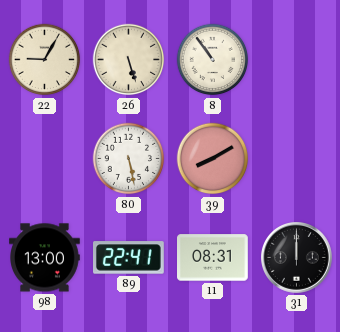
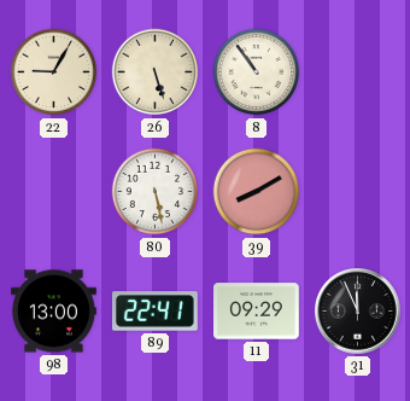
11: 08:31 -> 09:29 (257, 312)
31: 12:00 -> 11:56 (358, 312)
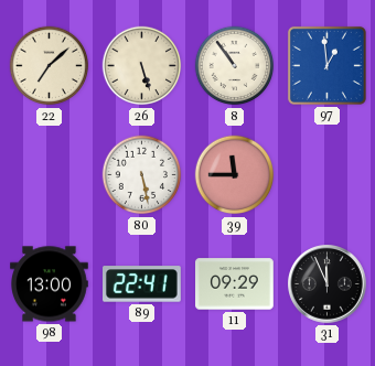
22: 9:05 -> 7:08 (50, 66)
97: none -> 12:59 (326, 65)
39: 8:10 -> 11:45 (235, 175)
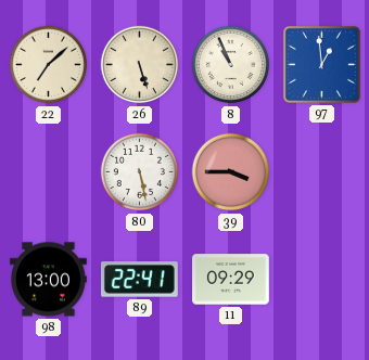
8: 10:54 -> 10:56 (231, 65)
39: 11:45 -> 3:45 (231, 172)
31: 11:56 -> none (328, 284)
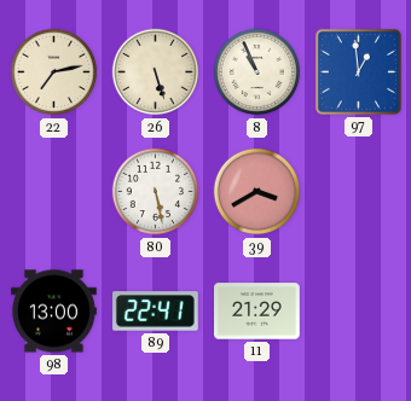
22: 7:08 -> 7:13 (54, 72)
39: 3:45 -> 3:40 (257, 192)
11: 09:29 -> 21:29 (257, 312)
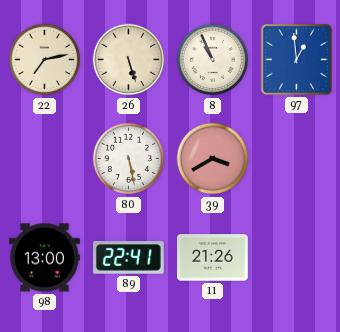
11: 21:29 -> 21:26 (213, 258)
